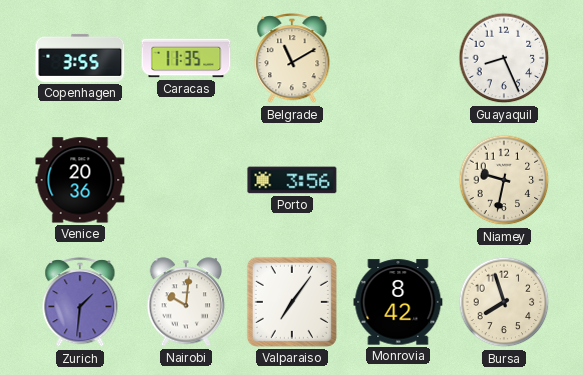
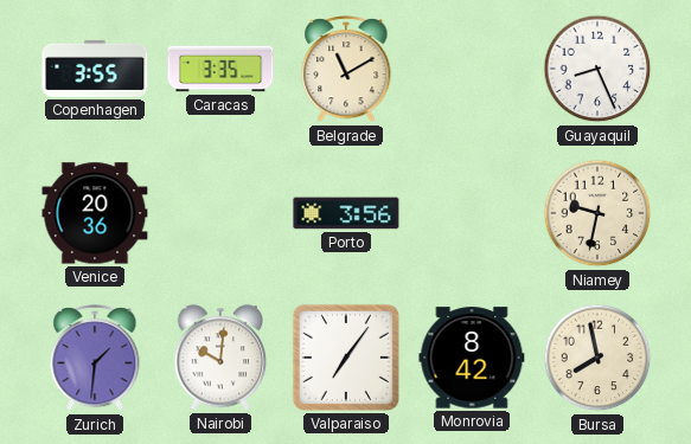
Caracas: 11:35 -> 3:35 (220, 69)
Bursa: 7:57 -> 7:58 (597, 358)
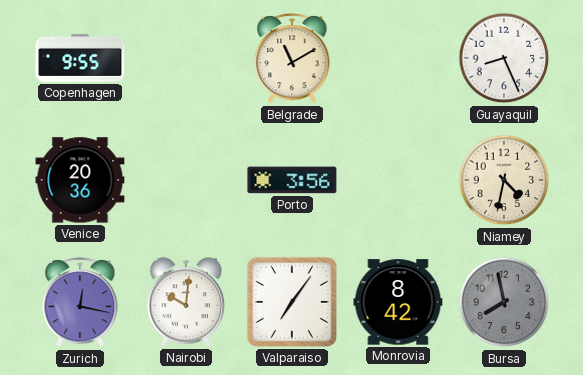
Copenhagen: 3:55 -> 9:55 (80, 58)
Caracas: 3:35 -> none (220, 69)
Niamey: 9:32 -> 4:32 (504, 180)
Zurich: 1:31 -> 12:17 (80, 303)
Bursa dial: cream -> grey (504, 302)
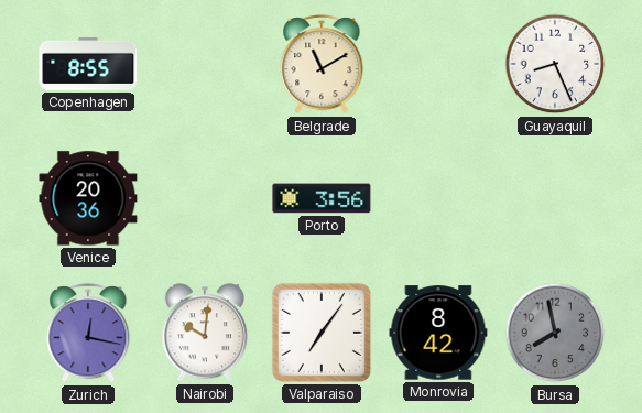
Copenhagen: 9:55 -> 8:55 (88, 64)
Niamey: 4:32 -> none (504, 180)
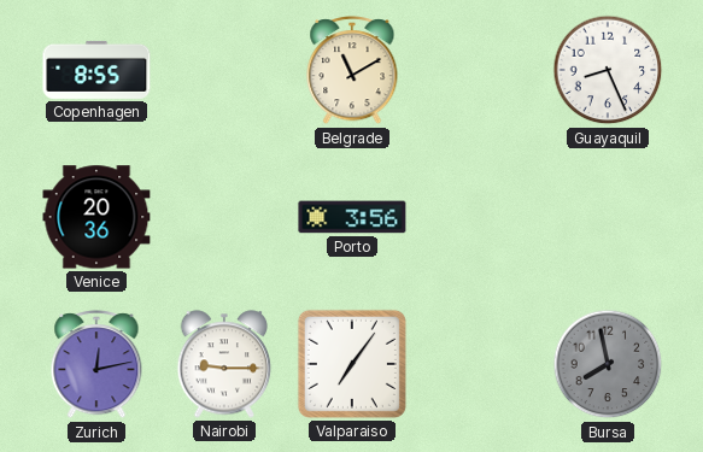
Zurich: 12:17 -> 12:13 (96, 365)
Nairobi: 10:01 -> 9:15 (224, 364)
Monrovia: 8:42 -> none (438, 333)
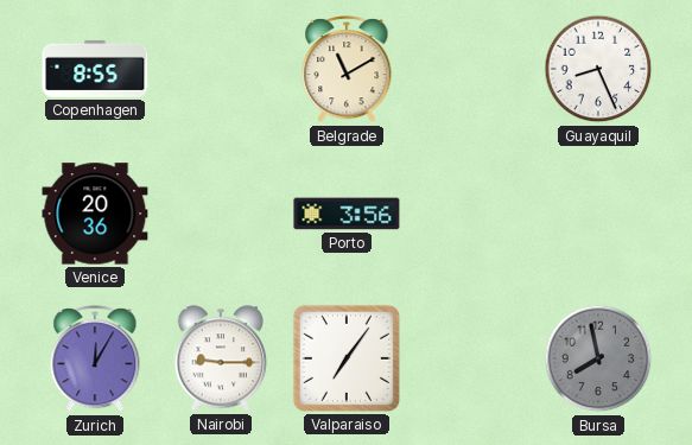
Zurich: 12:13 -> 12:05 (95, 360)
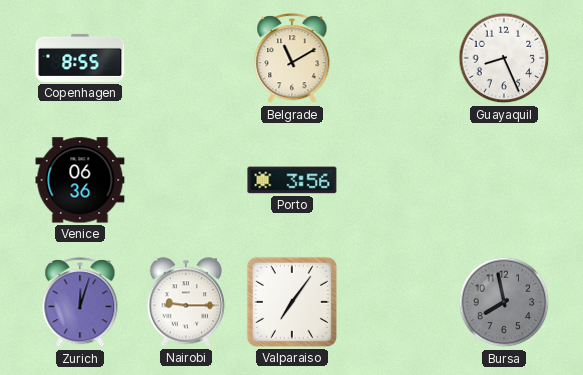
Venice: 20:36 -> 06:36 (80, 180)
Zurich: 12:05 -> 12:03 (80, 303)
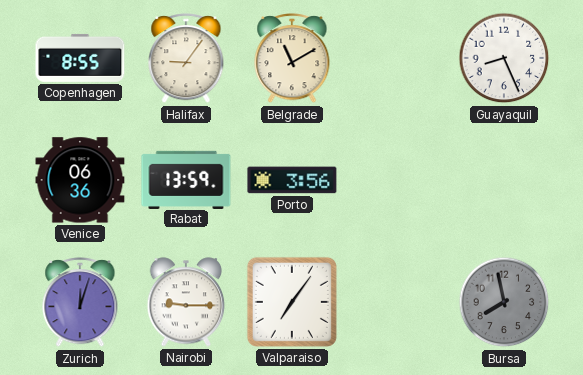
Halifax: none -> 9:06 (186, 59)
Rabat: none -> 13:59 (186, 179)
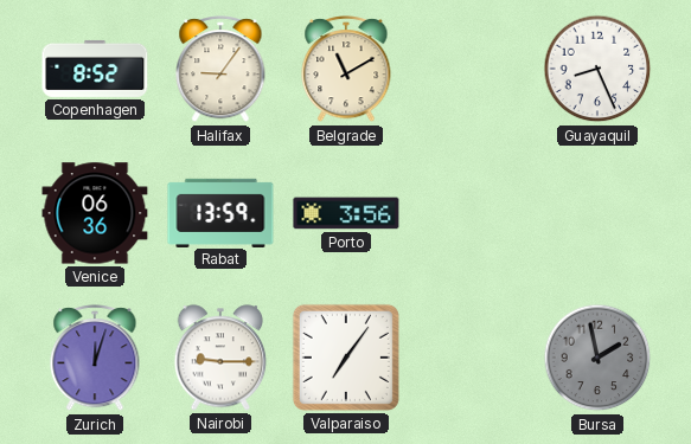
Copenhagen: 8:55 -> 8:52 (95, 69)
Bursa: 7:58 -> 1:58 (597, 358)
